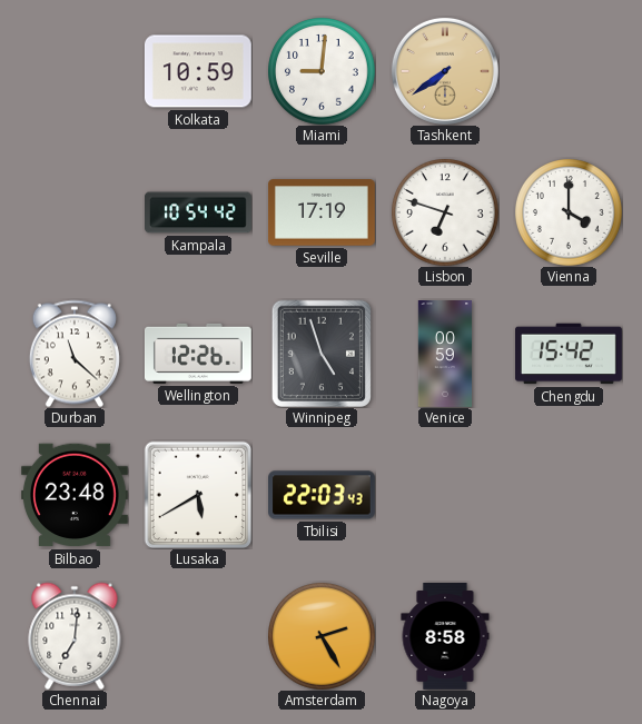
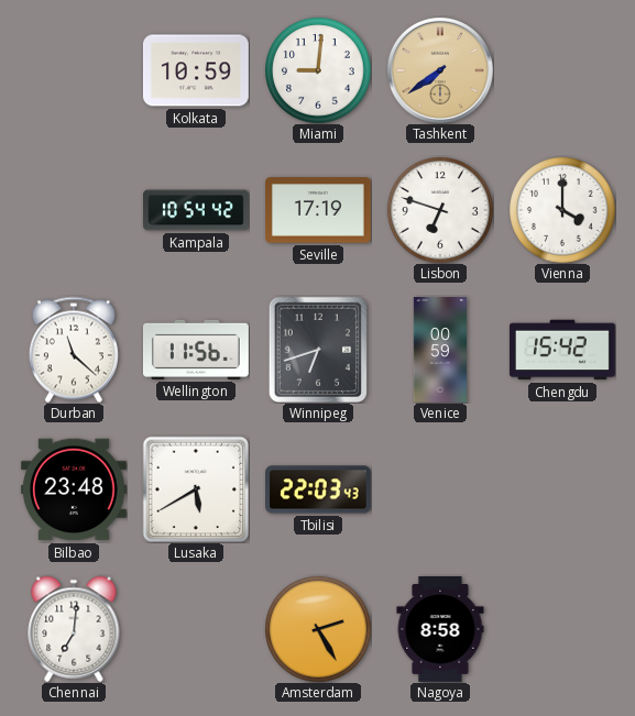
Wellington: 12:26 -> 11:56 (197, 350)
Winnipeg: 4:57 -> 6:42 (318, 349)
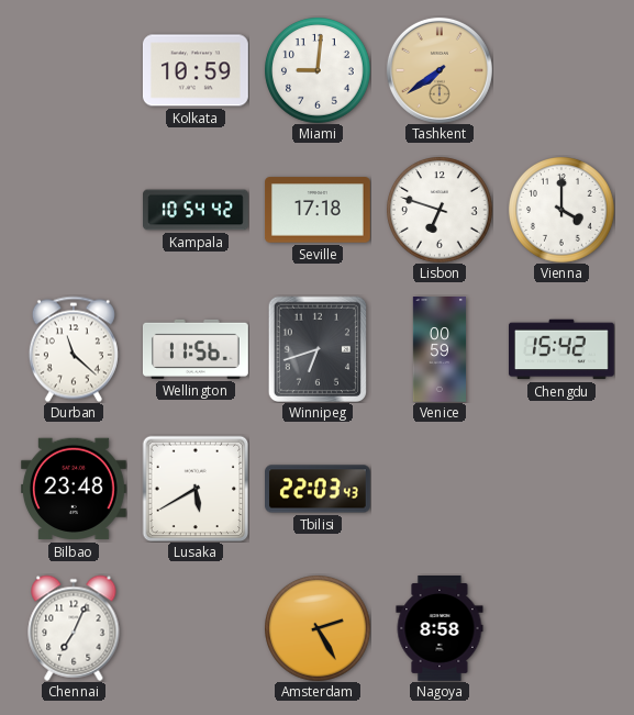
Seville: 17:19 -> 17:18 (319, 210)
Chennai: 7:01 -> 7:04 (74, 628)
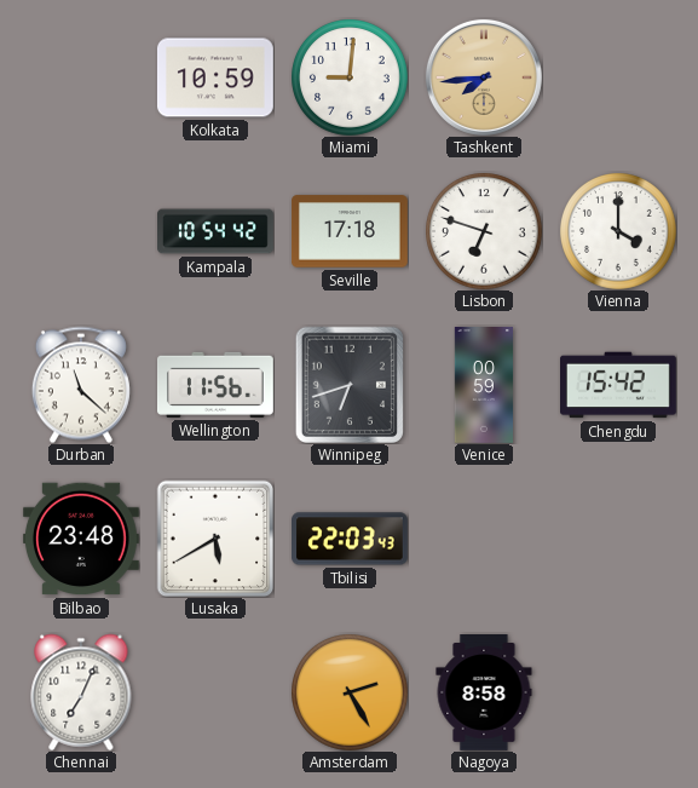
Tashkent: 7:39 -> 7:44 (484, 77)
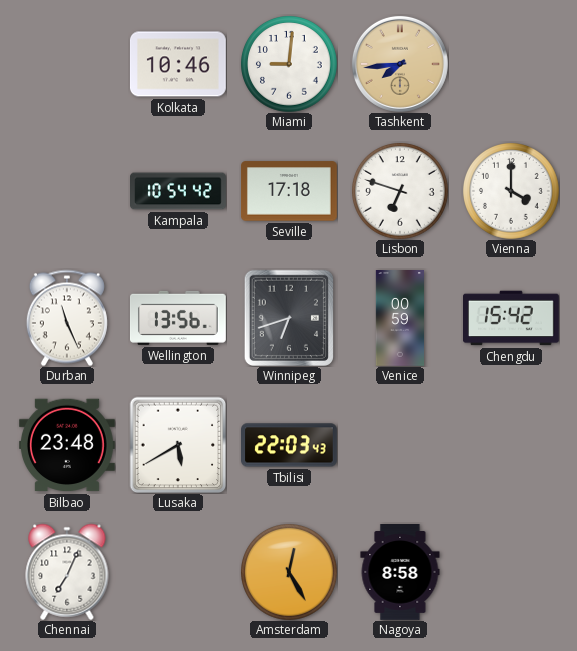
Kolkata: 10:59 -> 10:46 (178, 64)
Durban: 11:22 -> 11:26 (67, 318)
Wellington: 11:56 -> 13:56 (179, 318)
Amsterdam: 2:25 -> 12:25 (289, 572)
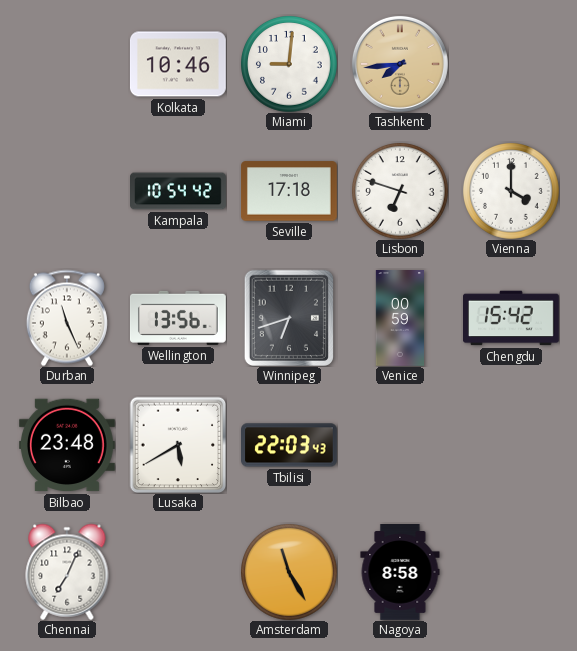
Amsterdam: 12:25 -> 11:25 (289, 572)
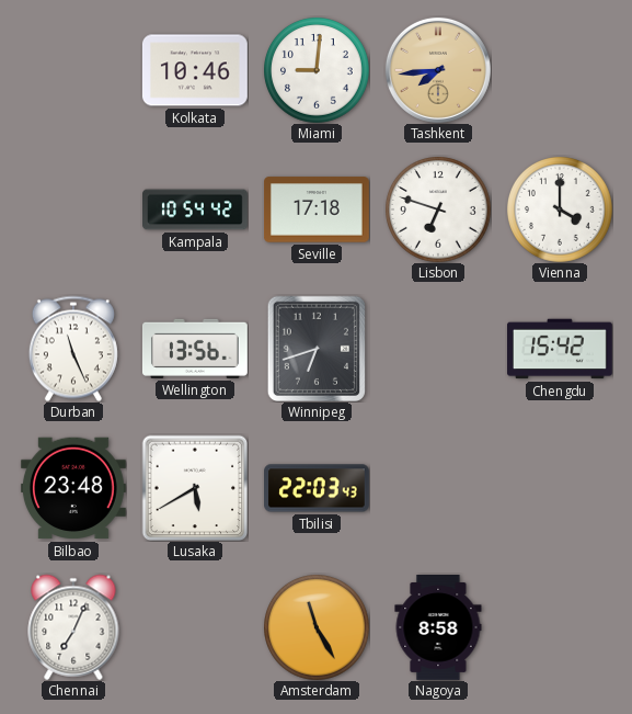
Venice: 00:59 -> none (399, 319)
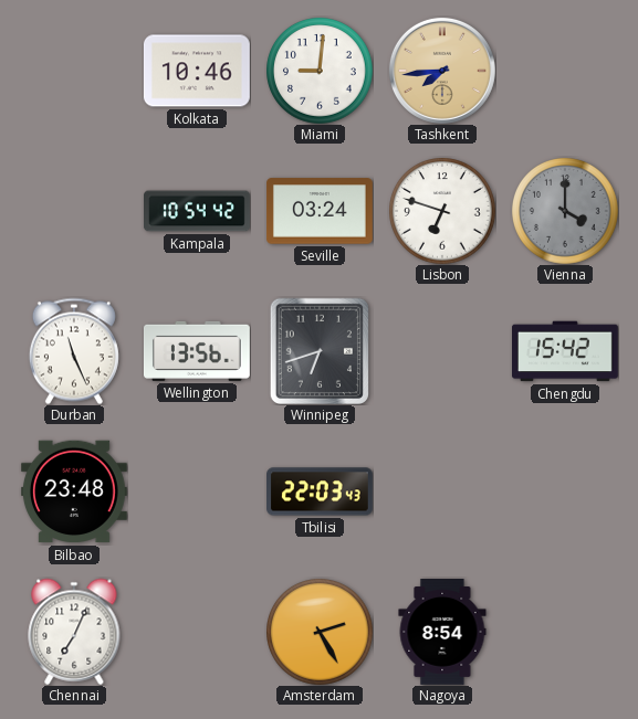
Seville: 17:18 -> 03:24 (321, 211)
Vienna dial: white -> grey (565, 211)
Lusaka: 5:40 -> none (195, 488)
Amsterdam: 11:25 -> 2:25 (320, 632)
Nagoya: 8:58 -> 8:54 (442, 633)
